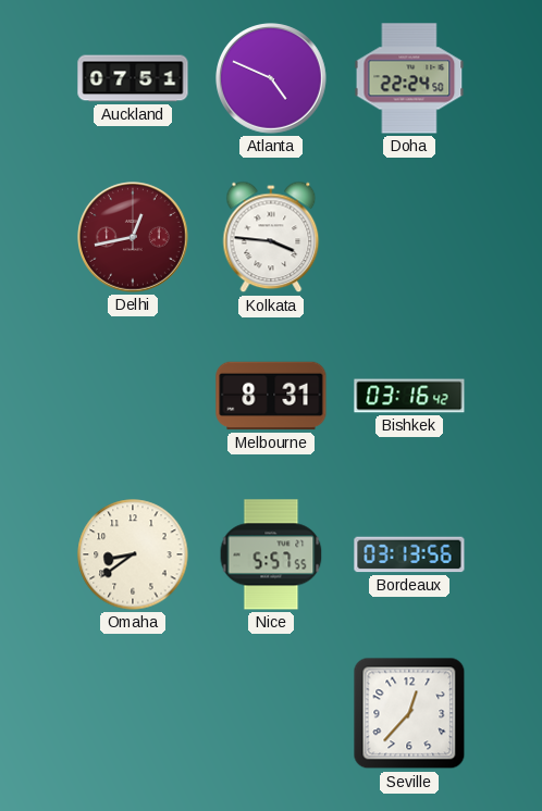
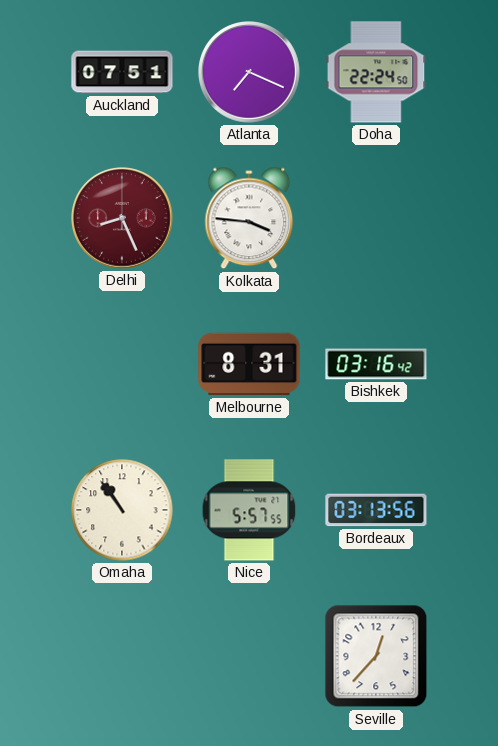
Atlanta: 4:49 -> 7:19 (250, 73)
Delhi: 12:43 -> 8:26 (123, 219)
Omaha: 8:39 -> 10:54 (122, 510)
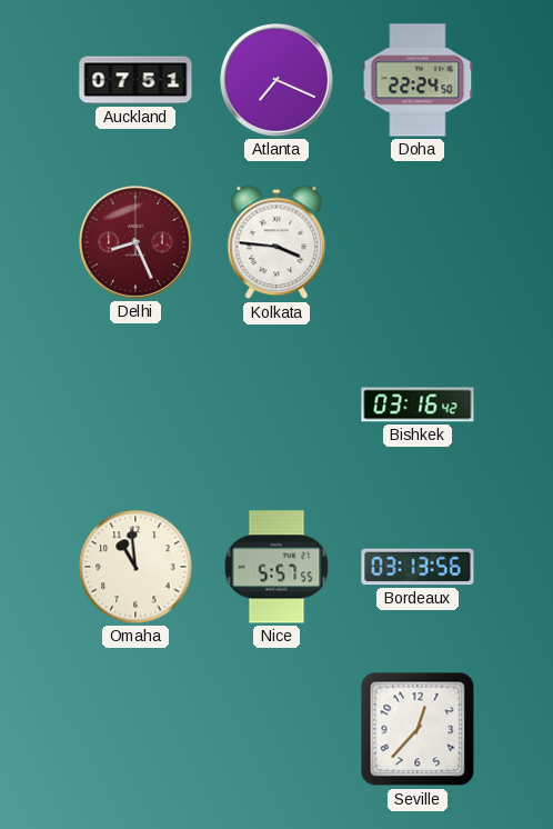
Melbourne: 8:31 -> none (249, 364)
Omaha: 10:54 -> 10:59 (135, 567)
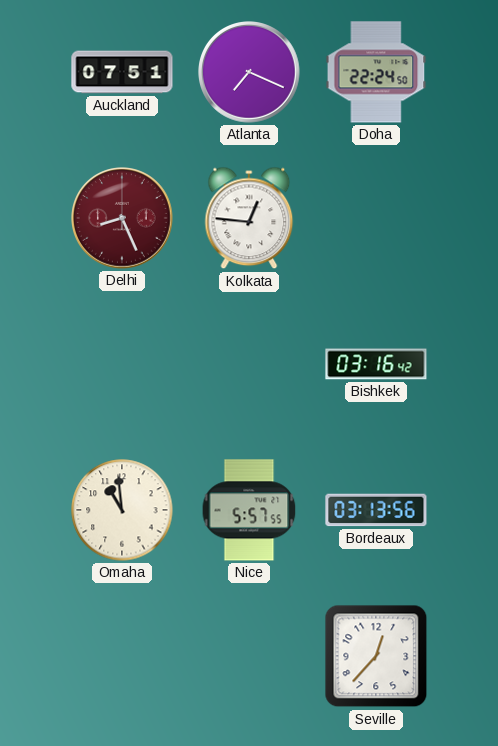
Kolkata: 3:46 -> 12:46 (249, 218)
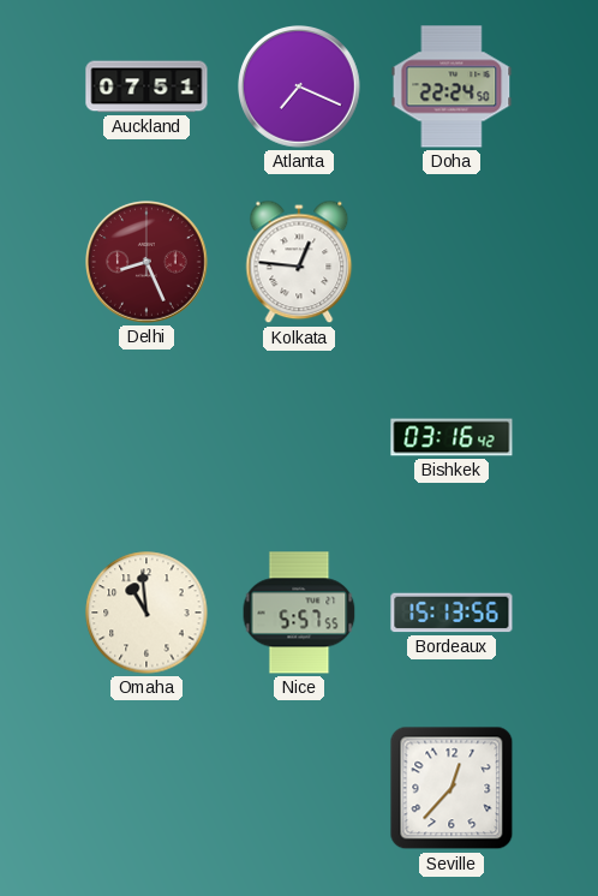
Bordeaux: 03:13 -> 15:13 (452, 613)
